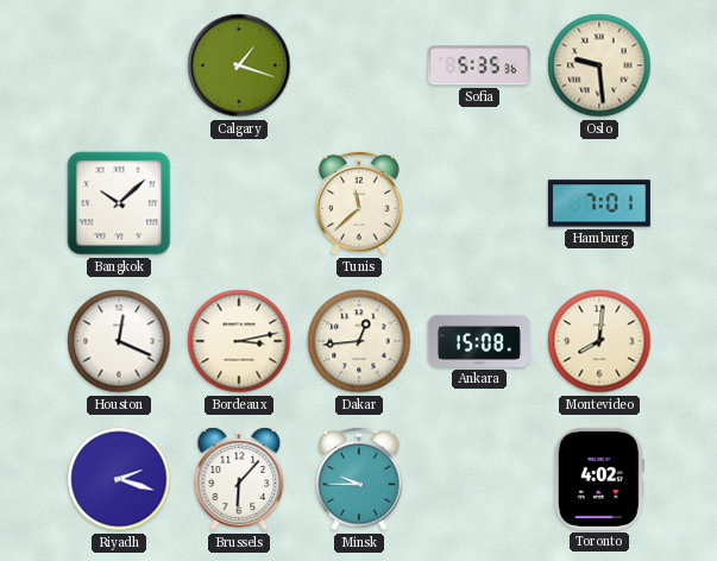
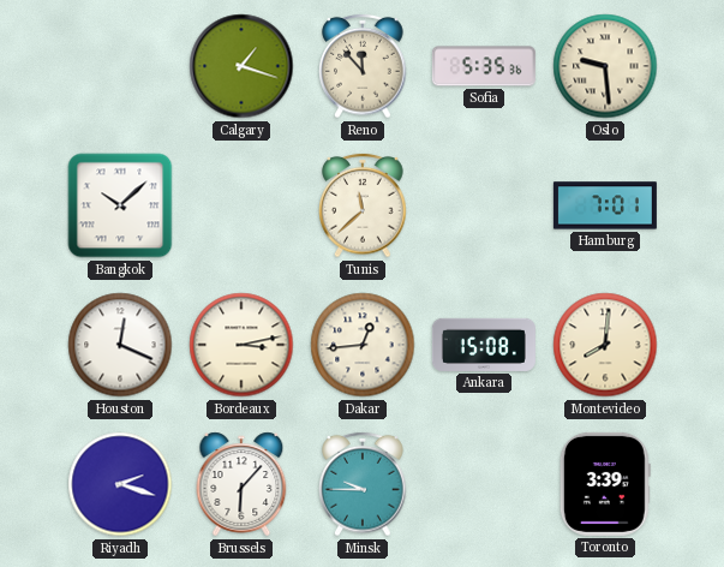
Reno: none -> 11:53 (363, 66)
Toronto: 4:02 -> 3:39 (605, 484)
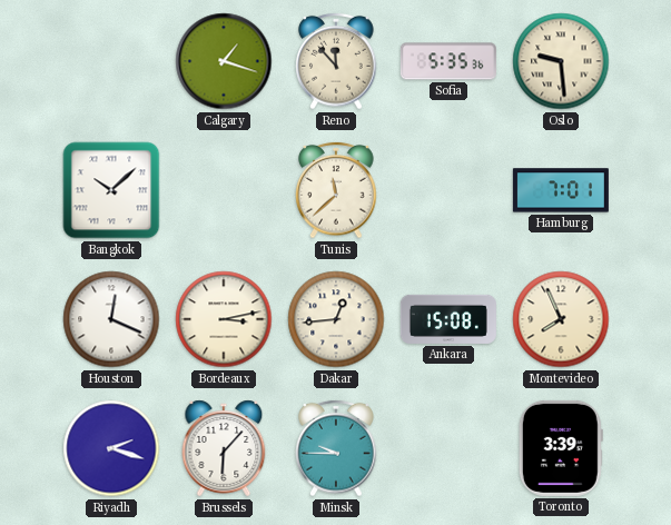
Montevideo: 8:01 -> 7:56 (561, 319)
